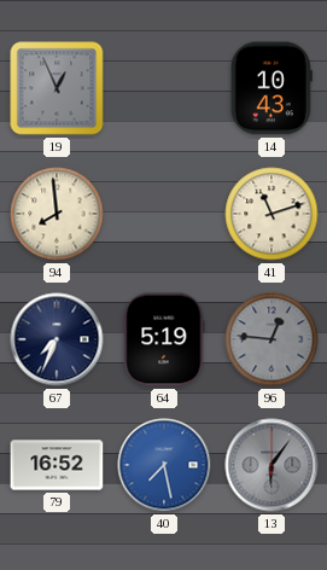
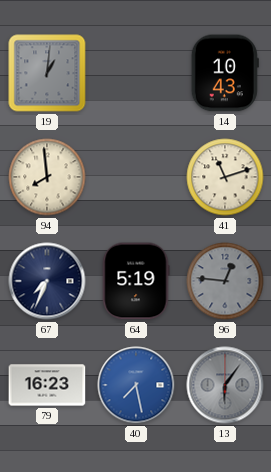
19: 12:56 -> 1:01 (47, 73)
79: 16:52 -> 16:23 (47, 385)
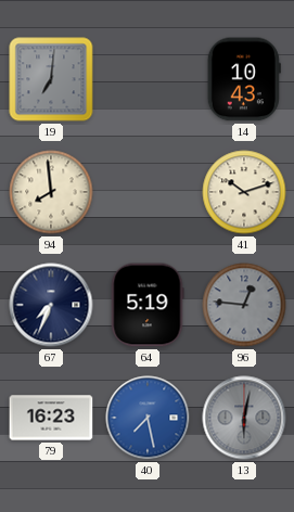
19: 1:01 -> 7:01 (51, 79)
41: 11:12 -> 10:12 (244, 192)
13: 6:06 -> 6:02 (244, 418)
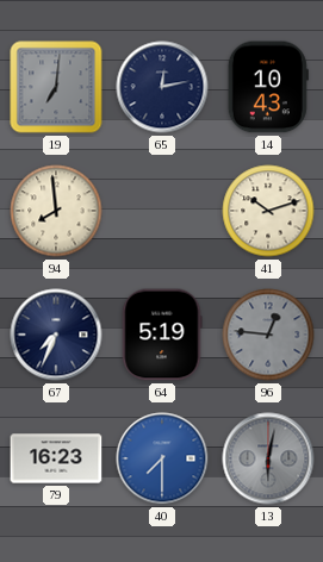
65: none -> 12:13 (162, 87)
40: 7:28 -> 7:30 (162, 458)
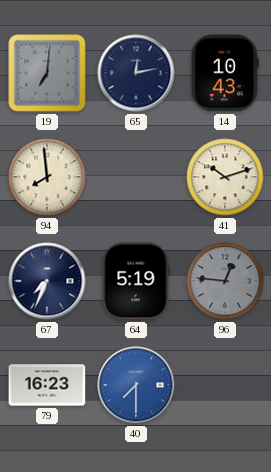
13: 6:02 -> none (268, 458)
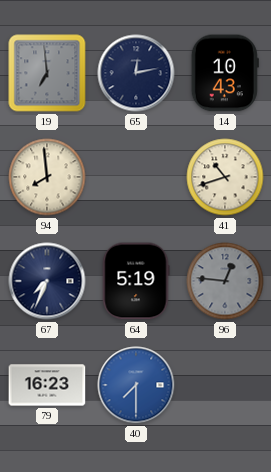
19: 7:01 -> 6:59 (47, 73)
41: 10:12 -> 10:42 (225, 177)
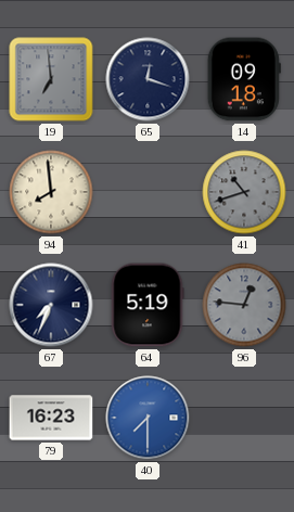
65: 12:13 -> 12:18 (148, 79)
14: 10:43 -> 09:18 (244, 79)
41 dial: cream -> grey (244, 192)
